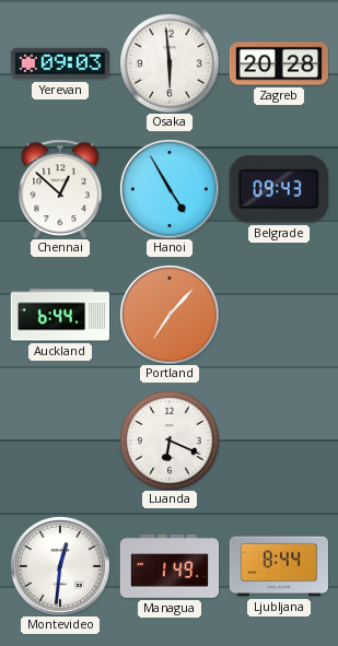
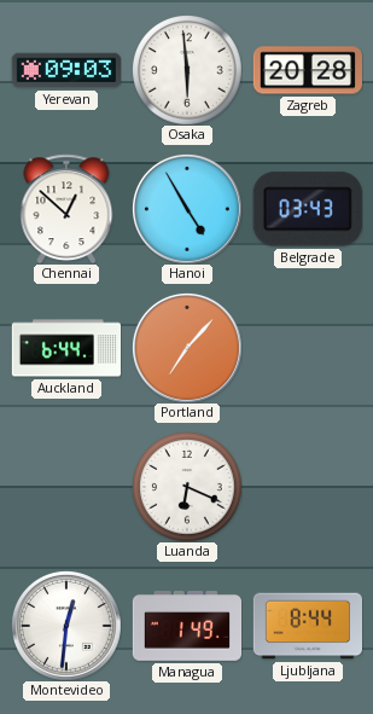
Belgrade: 09:43 -> 03:43 (308, 209)
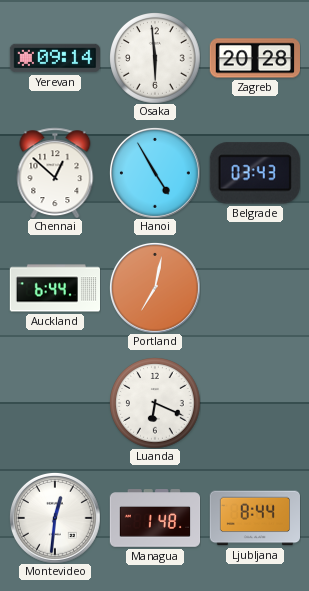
Yerevan: 09:03 -> 09:14 (54, 58)
Portland: 7:07 -> 7:02 (155, 288)
Managua: 1:49 -> 1:48 (155, 518)
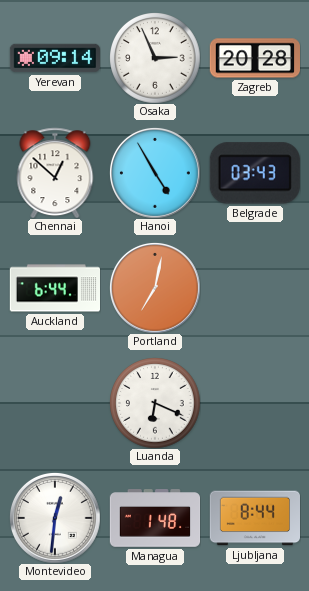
Osaka: 5:59 -> 2:56 (155, 58)
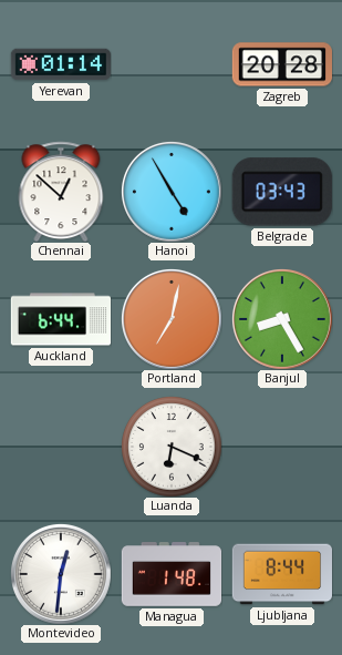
Yerevan: 09:14 -> 01:14 (60, 64)
Osaka: 2:56 -> none (155, 58)
Banjul: none -> 8:25 (282, 319)
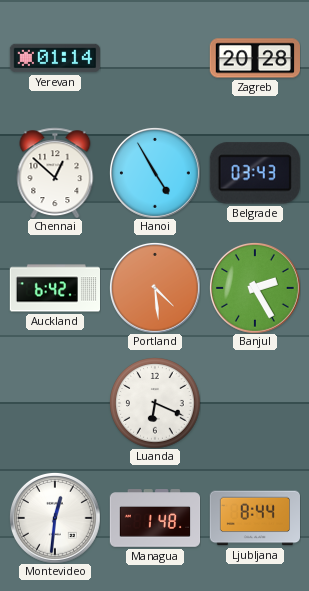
Auckland: 6:44 -> 6:42 (54, 288)
Portland: 7:02 -> 4:29 (155, 288)
Banjul: 8:25 -> 2:25 (255, 288)
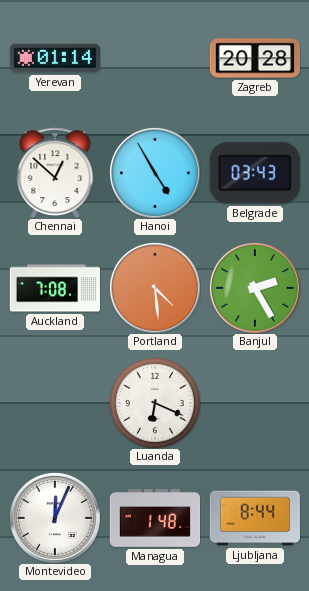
Auckland: 6:42 -> 7:08 (54, 288)
Montevideo: 12:31 -> 12:04 (55, 518)
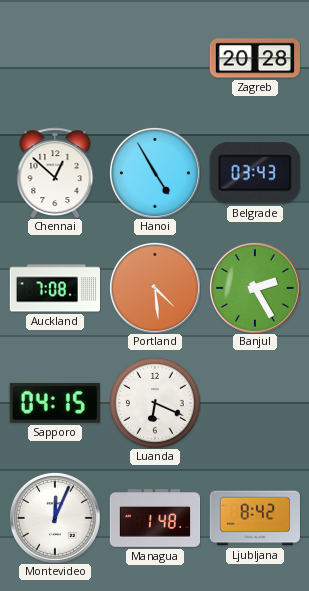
Yerevan: 01:14 -> none (54, 58)
Sapporo: none -> 04:15 (55, 403)
Ljubljana: 8:44 -> 8:42 (254, 518)
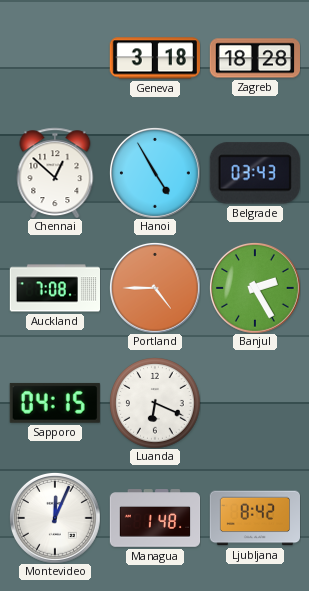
Geneva: none -> 3:18 (154, 58)
Zagreb: 20:28 -> 18:28 (254, 58)
Portland: 4:29 -> 4:45 (155, 288)
